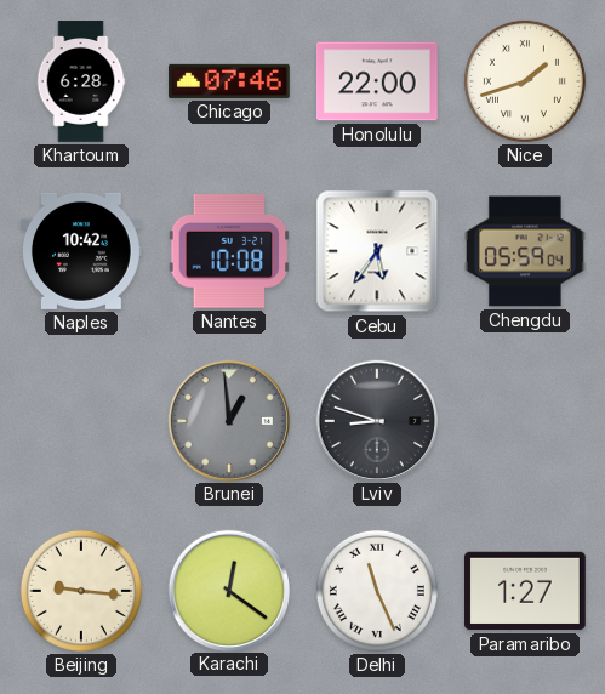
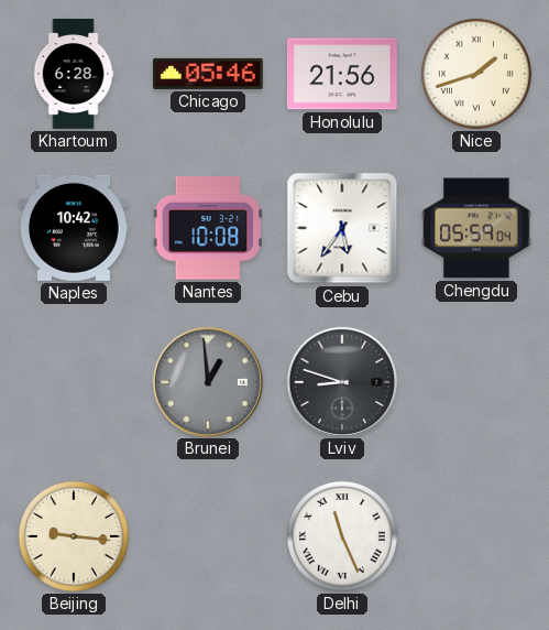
Chicago: 07:46 -> 05:46 (209, 74)
Honolulu: 22:00 -> 21:56 (342, 74)
Karachi: 12:21 -> none (228, 590)
Paramaribo: 1:27 -> none (526, 591)
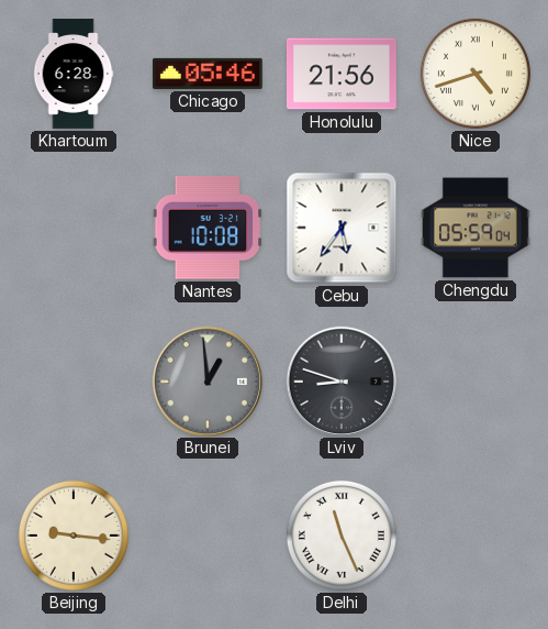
Nice: 1:42 -> 4:42 (476, 74)
Naples: 10:42 -> none (74, 228)
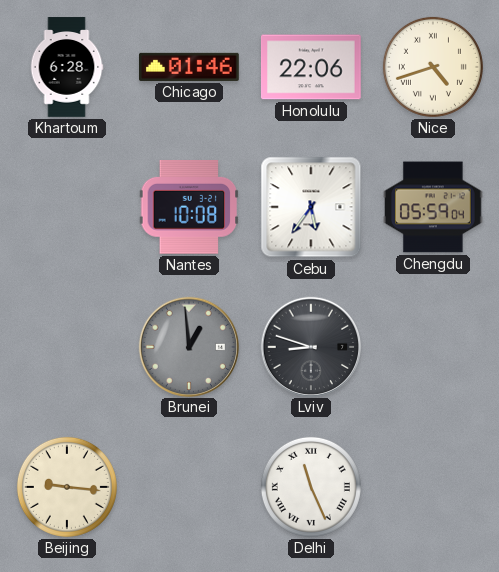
Chicago: 05:46 -> 01:46 (190, 67)
Honolulu: 21:56 -> 22:06 (311, 67)
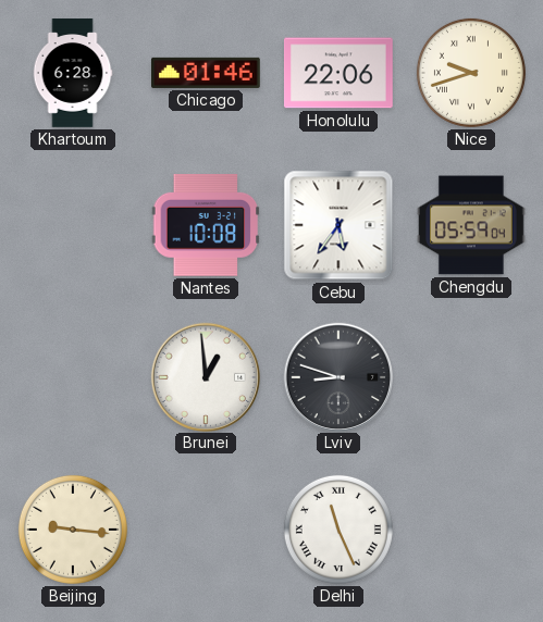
Nice: 4:42 -> 9:42 (471, 73)
Brunei dial: grey -> white (205, 376)
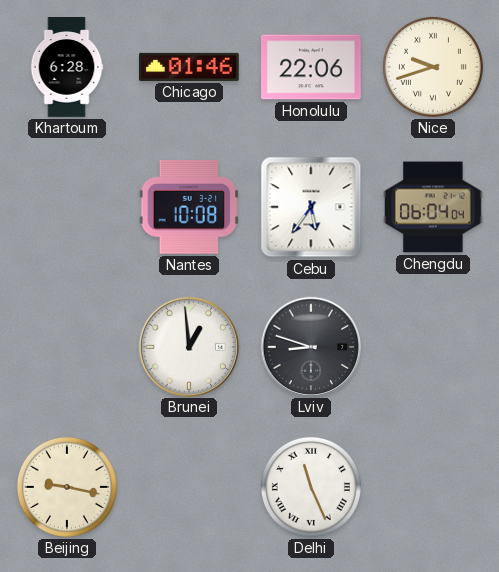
Chengdu: 05:59 -> 06:04 (434, 207)
Beijing: 9:16 -> 9:17 (67, 487)
